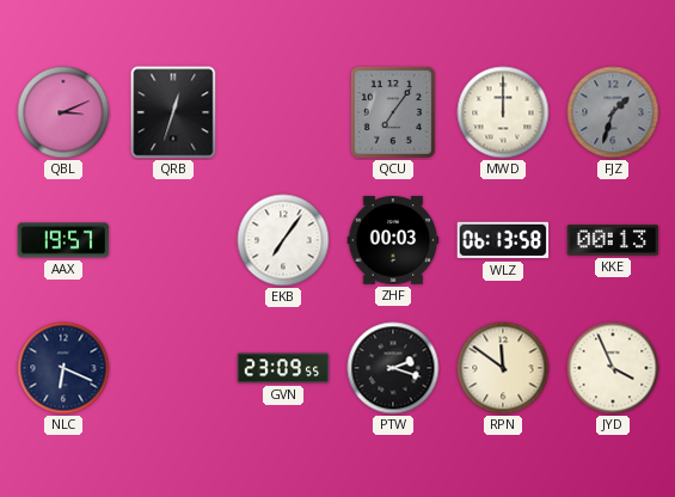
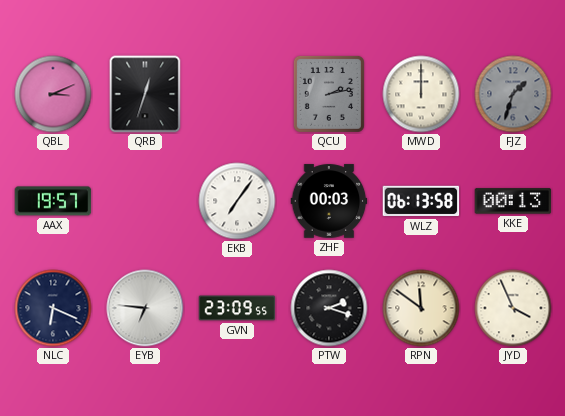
QCU: 7:06 -> 2:13 (329, 94)
EYB: none -> 6:46 (145, 308)
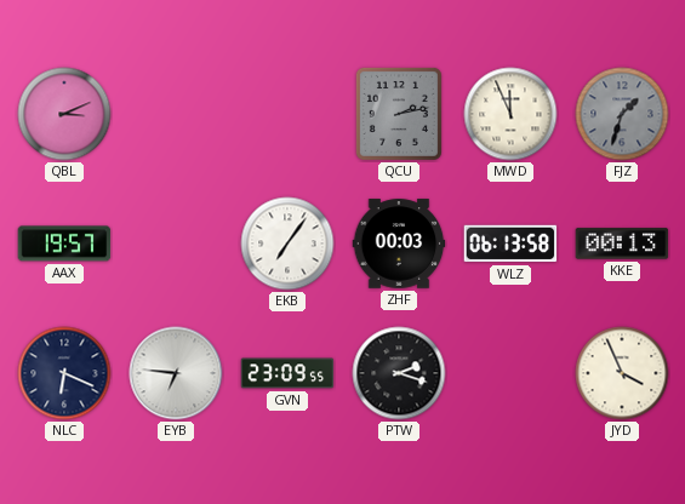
QRB: 12:33 -> none (145, 94)
MWD: 12:00 -> 11:56 (510, 114)
RPN: 11:51 -> none (421, 308)
